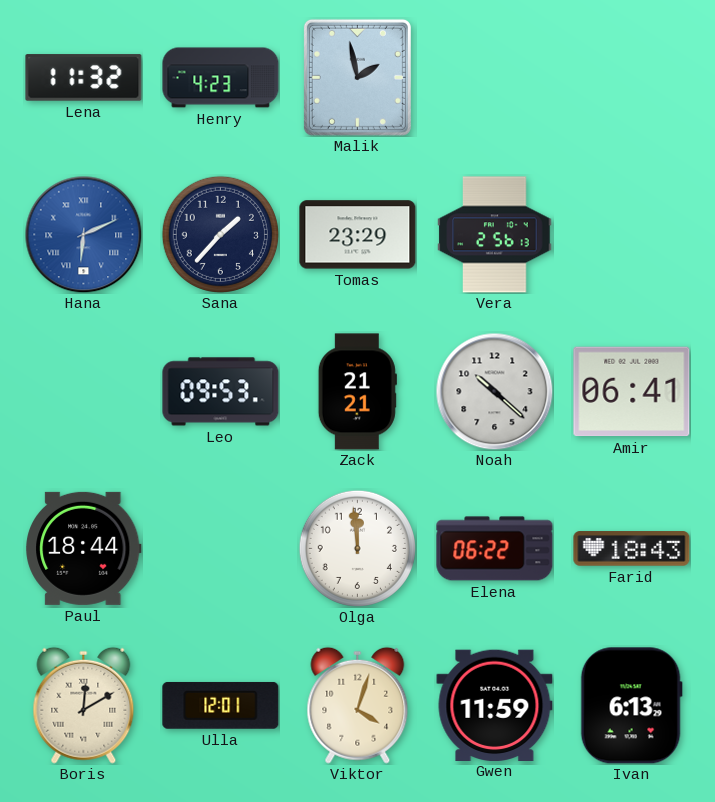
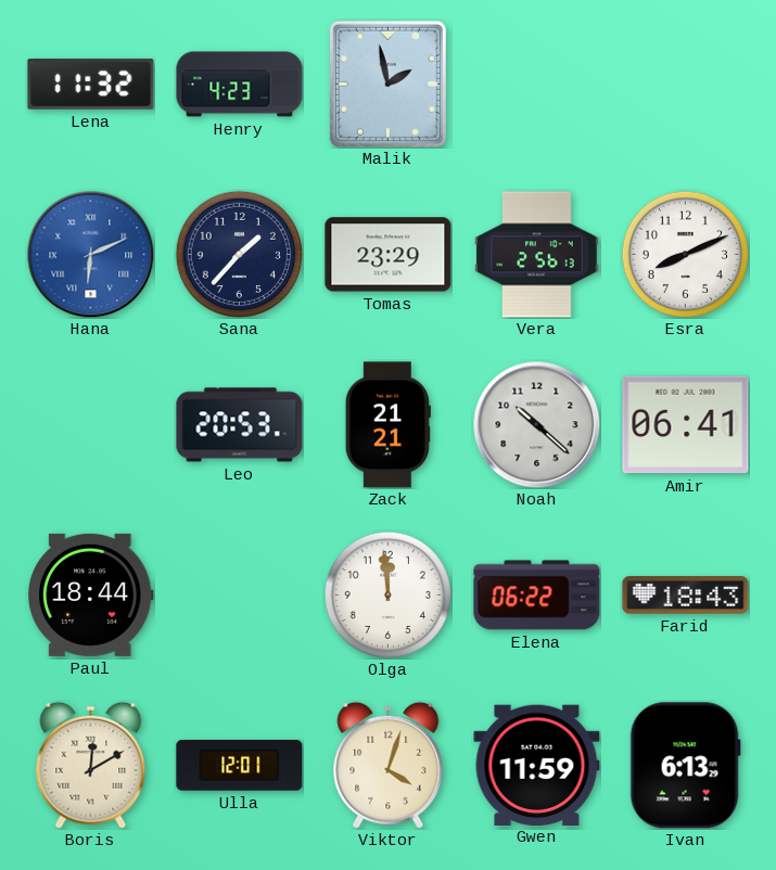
Esra: none -> 8:11 (685, 254)
Leo: 09:53 -> 20:53 (240, 425)
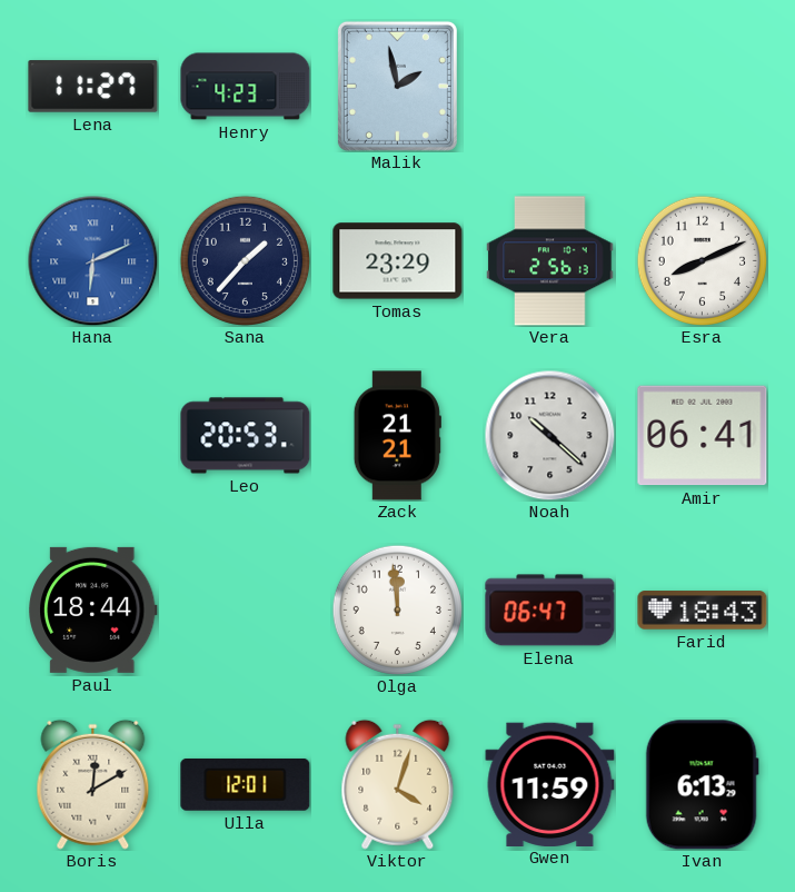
Lena: 11:32 -> 11:27 (93, 87)
Elena: 06:22 -> 06:47 (550, 611)
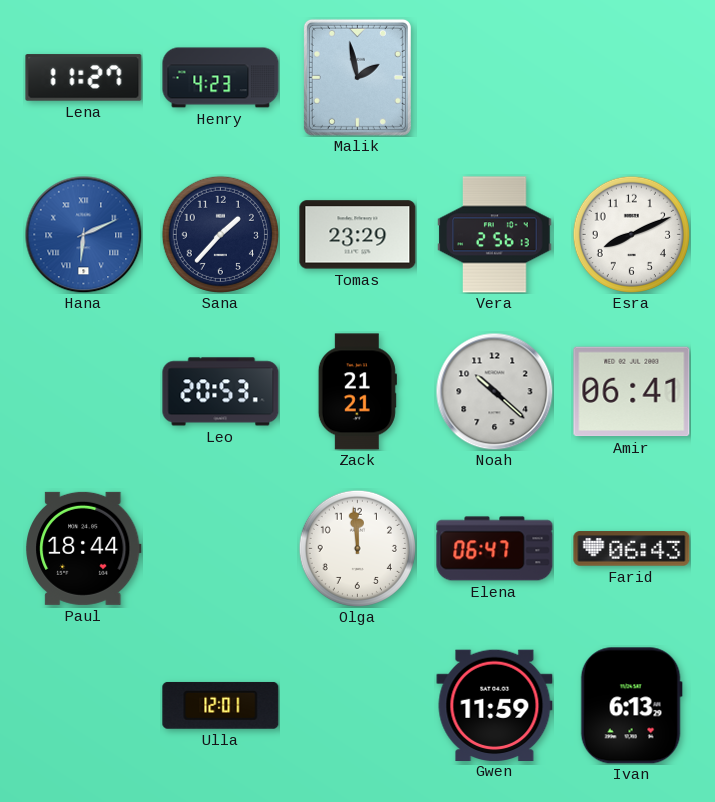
Farid: 18:43 -> 06:43 (632, 549)
Boris: 12:10 -> none (93, 784)
Viktor: 4:03 -> none (398, 784)
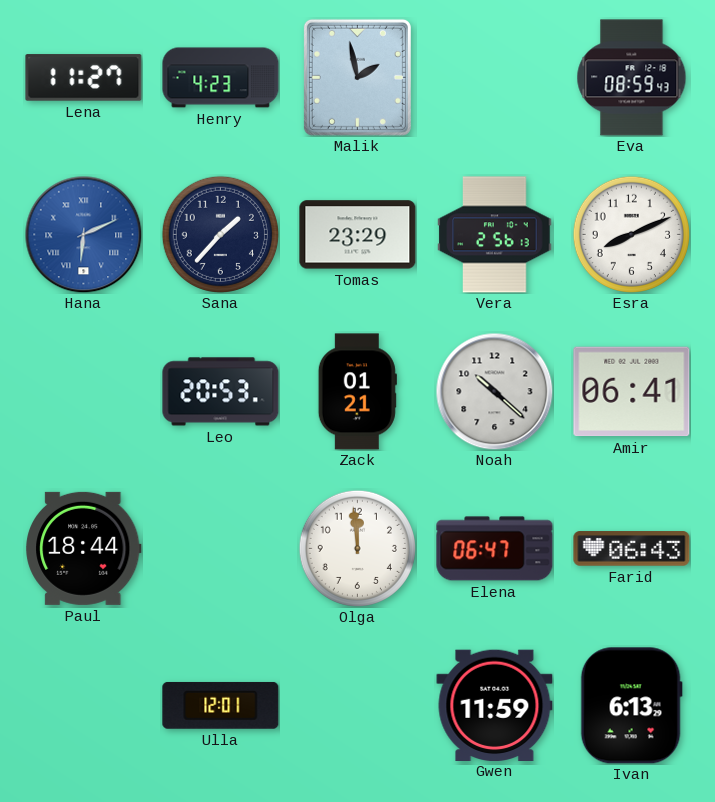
Eva: none -> 08:59 (632, 78)
Zack: 21:21 -> 01:21 (357, 392)
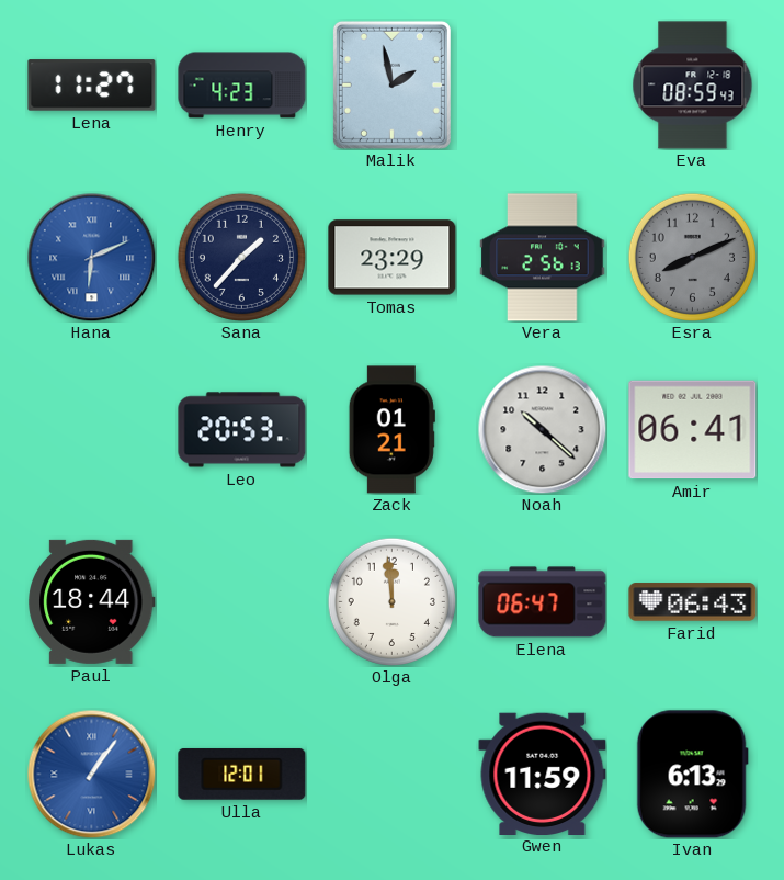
Esra dial: white -> grey (692, 257)
Lukas: none -> 1:06 (91, 774)
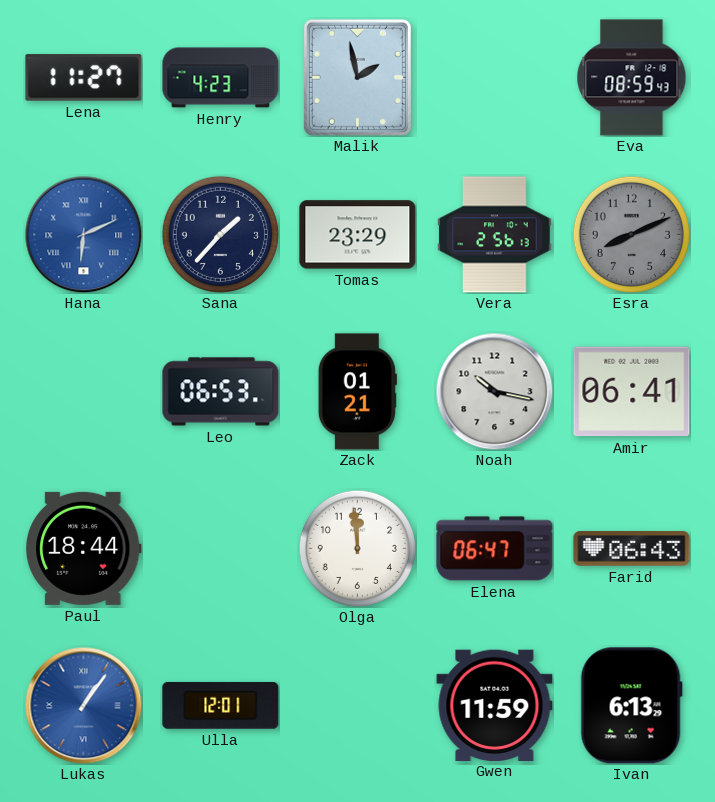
Leo: 20:53 -> 06:53 (221, 392)
Noah: 10:22 -> 10:17 (494, 391)
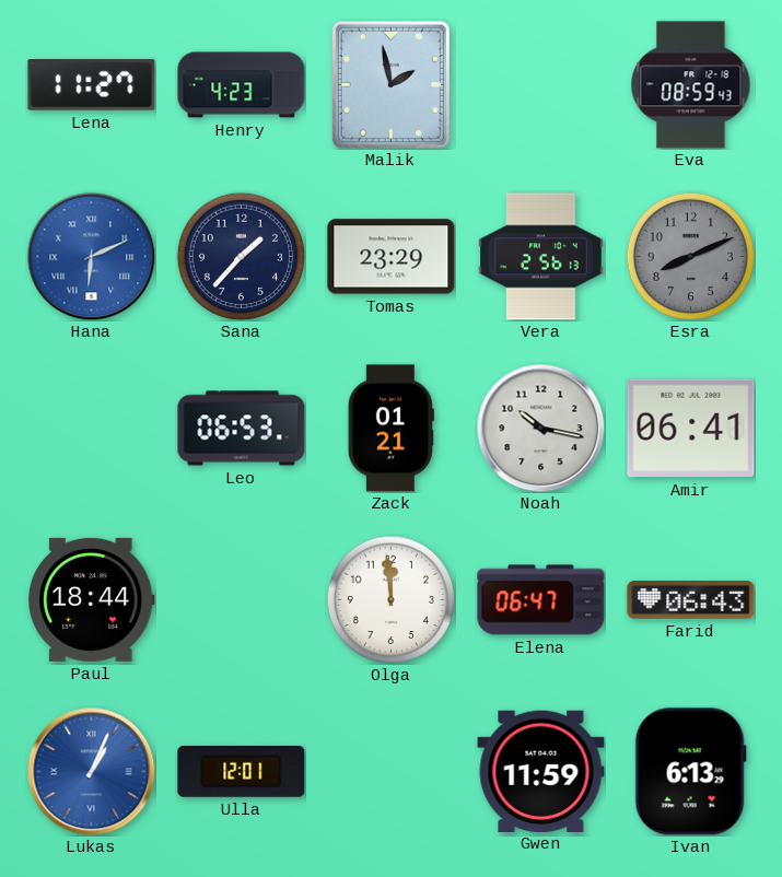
Lukas: 1:06 -> 1:04 (91, 771)
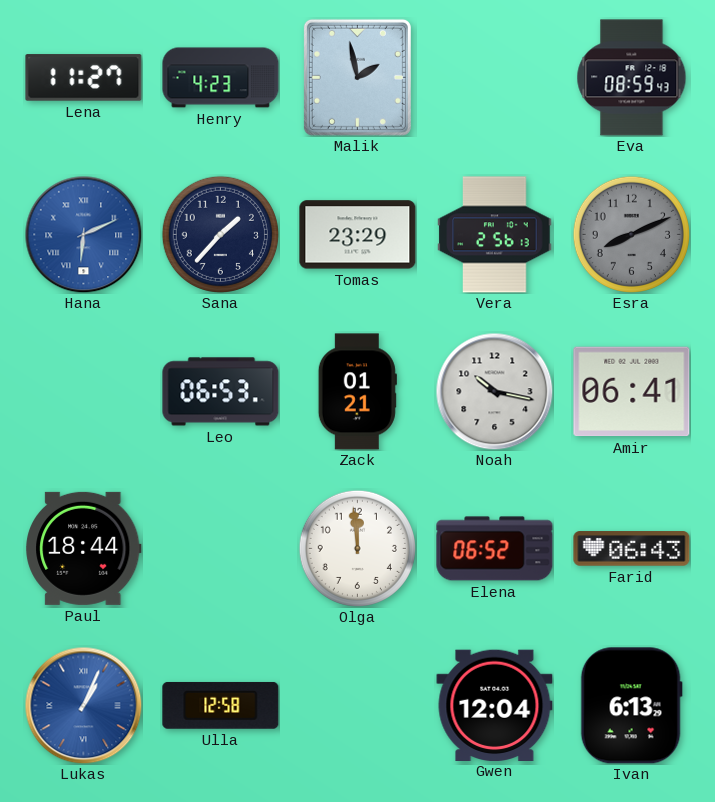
Elena: 06:47 -> 06:52 (495, 549)
Ulla: 12:01 -> 12:58 (221, 705)
Gwen: 11:59 -> 12:04 (495, 705)
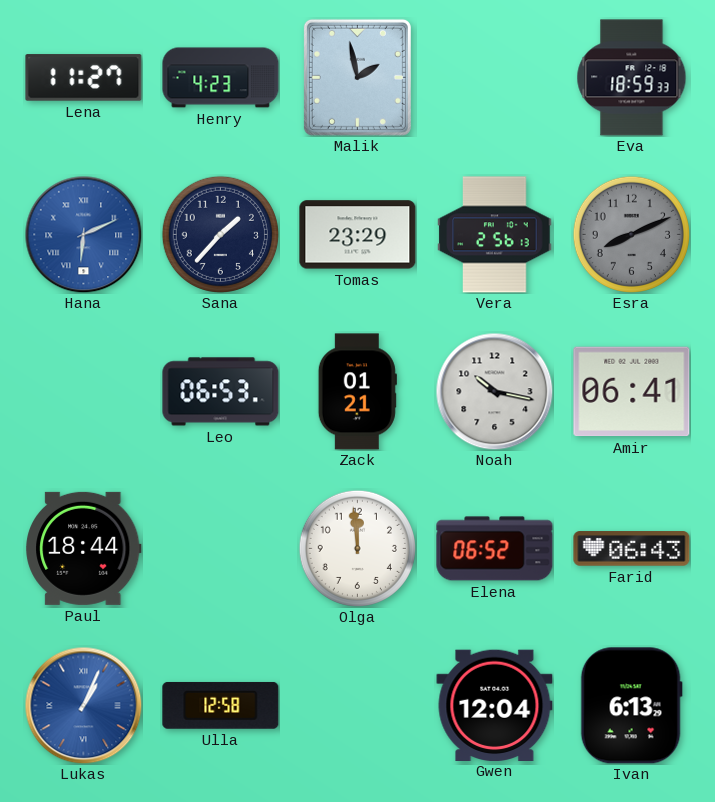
Eva: 08:59 -> 18:59 (632, 78)
